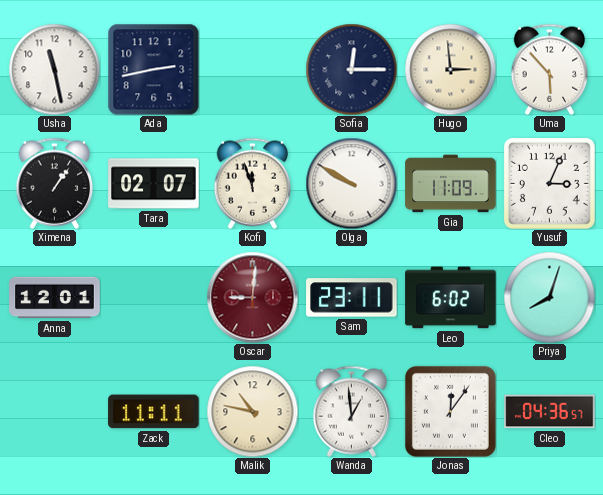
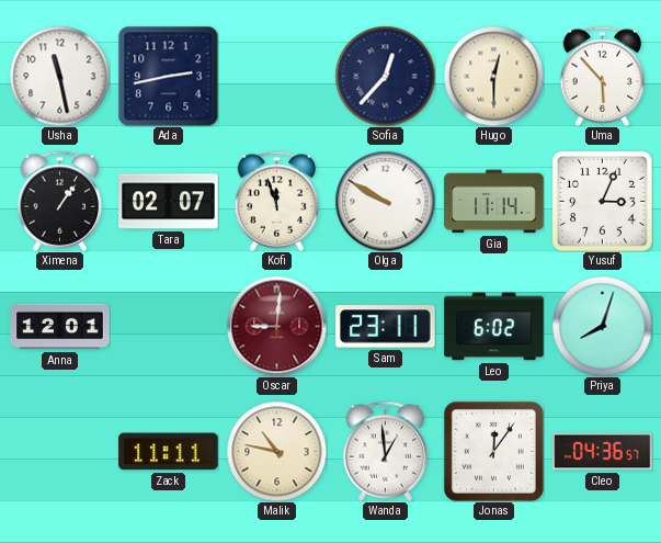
Sofia: 12:15 -> 12:37 (385, 76)
Hugo: 2:59 -> 12:30 (493, 76)
Gia: 11:09 -> 11:14 (494, 202)
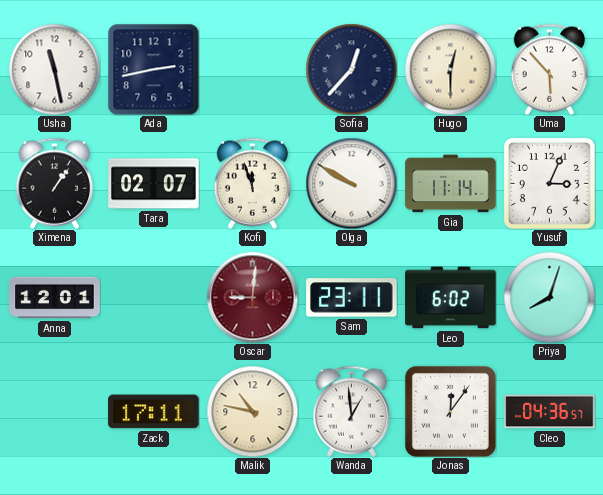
Zack: 11:11 -> 17:11 (154, 412)
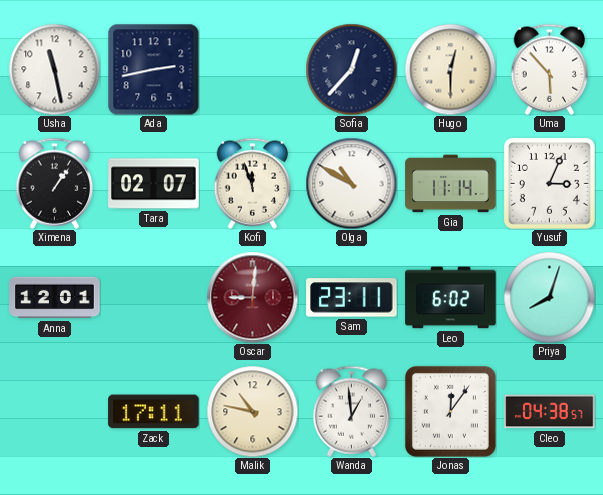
Olga: 9:50 -> 10:50 (351, 183)
Cleo: 04:36 -> 04:38 (550, 412)
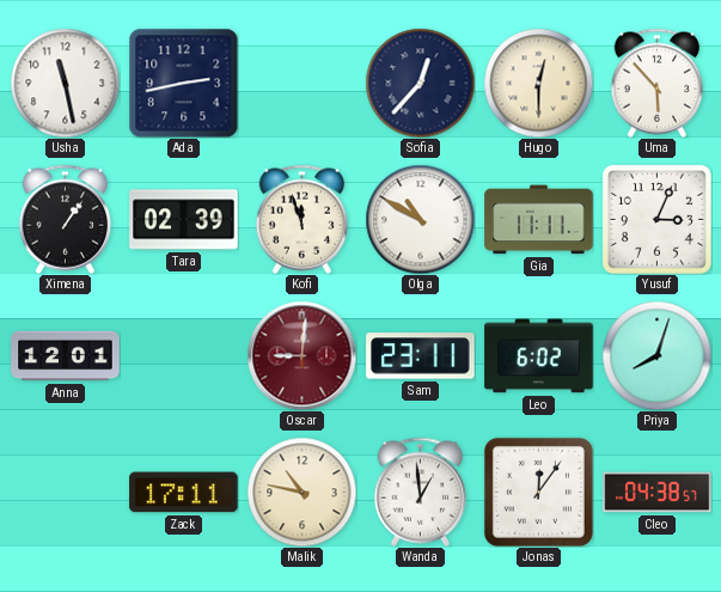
Tara: 02:07 -> 02:39 (184, 220)
Gia: 11:14 -> 11:11 (539, 220)
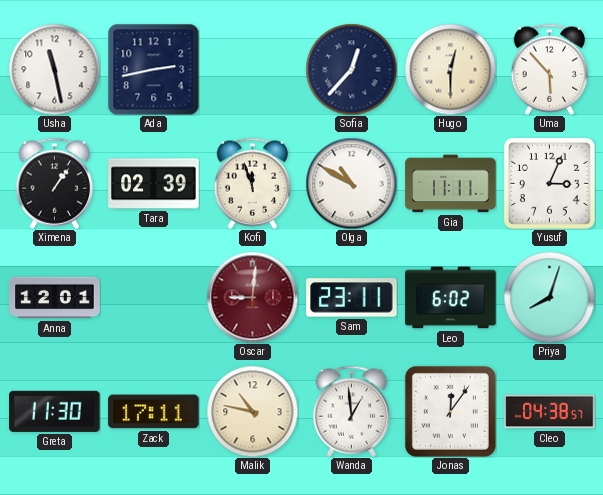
Greta: none -> 11:30 (55, 411)
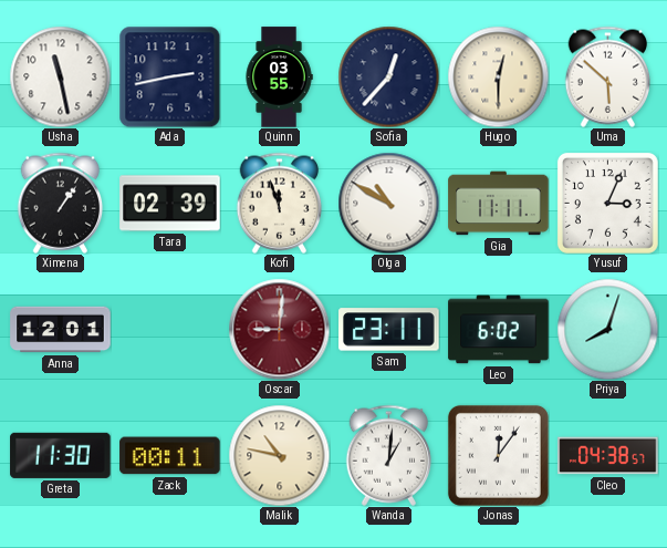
Quinn: none -> 03:55 (279, 77)
Uma: 5:53 -> 5:52 (608, 76)
Zack: 17:11 -> 00:11 (170, 456)
Wanda: 12:59 -> 1:01 (389, 455)
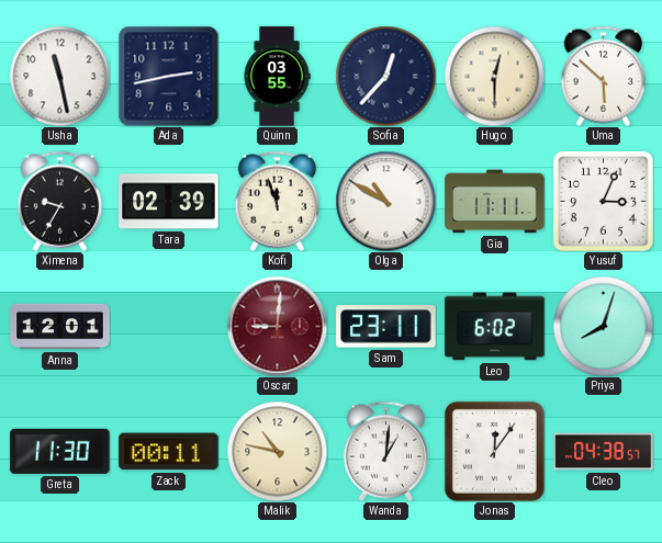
Ximena: 1:06 -> 9:35 (60, 201)
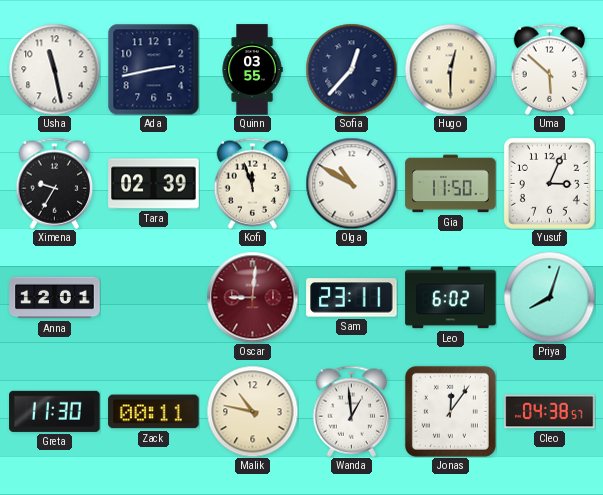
Gia: 11:11 -> 11:50 (451, 184)
Wanda: 1:01 -> 12:59 (352, 411)
